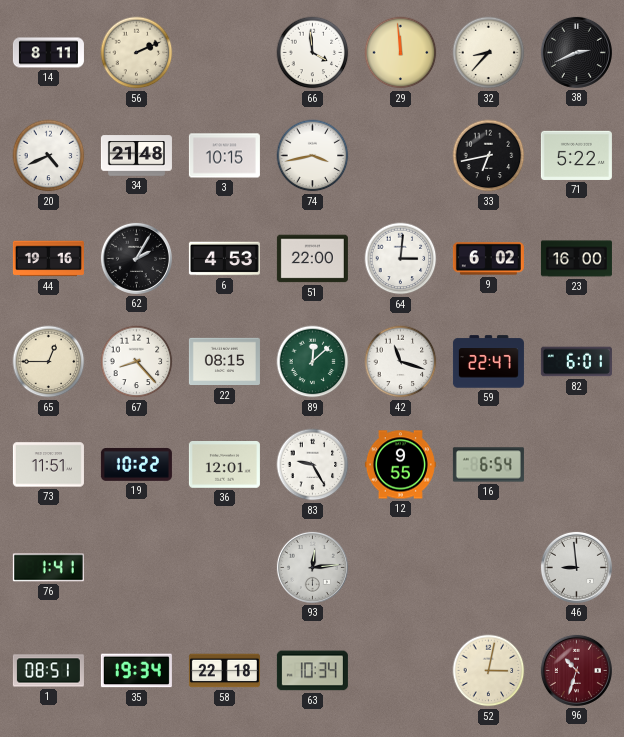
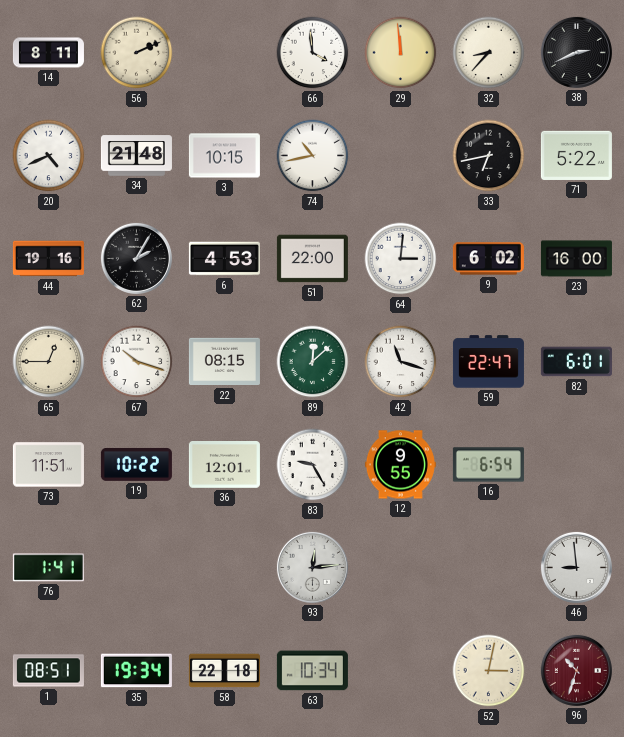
74: 3:43 -> 10:43 (313, 156)
67: 8:23 -> 10:18 (137, 362)
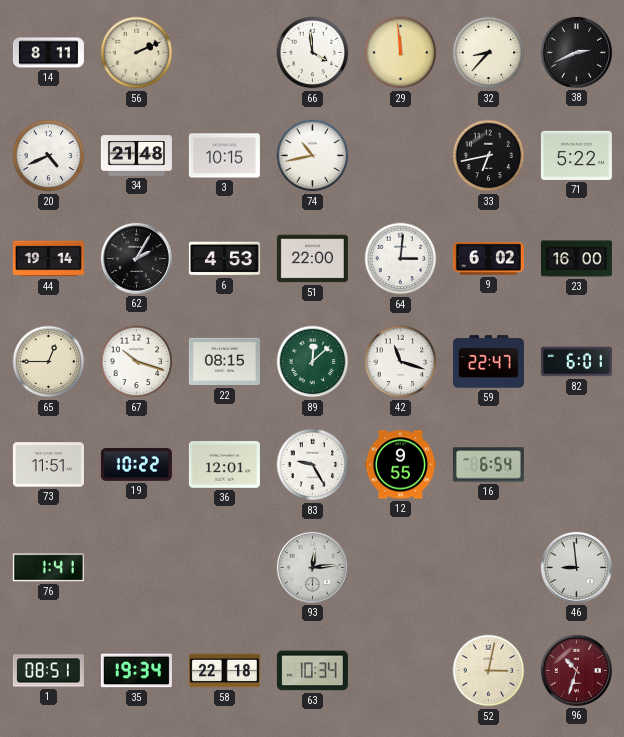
44: 19:16 -> 19:14 (48, 259)
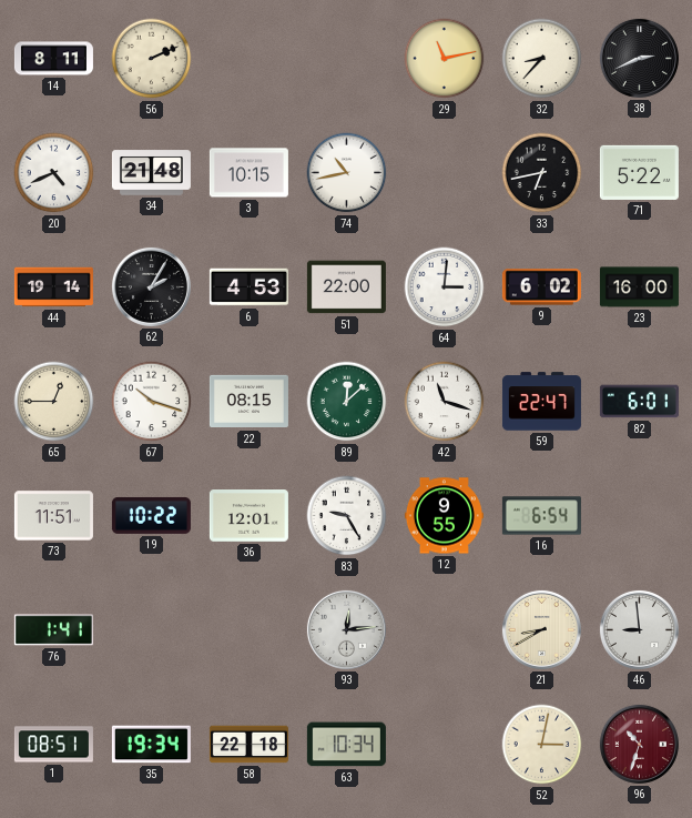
66: 3:59 -> none (313, 53)
29: 11:59 -> 11:13 (445, 59)
21: none -> 8:40 (541, 629)
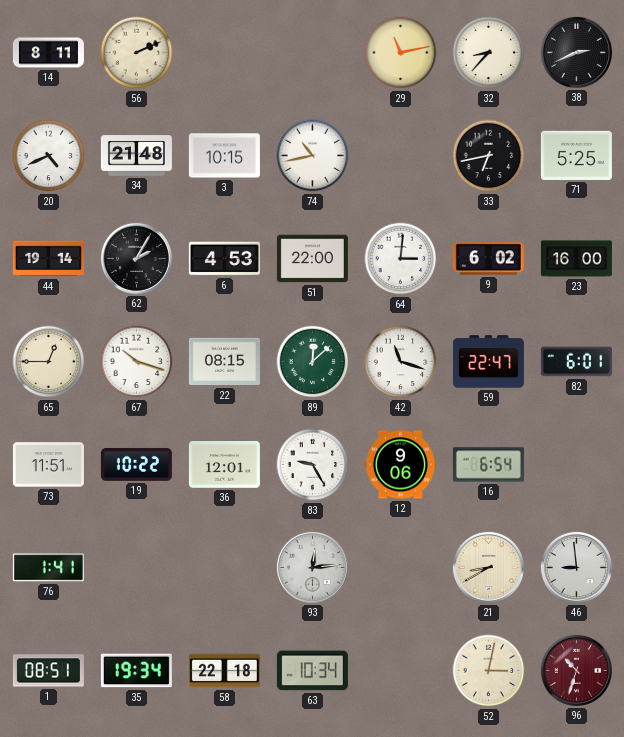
71: 5:22 -> 5:25 (576, 155)
12: 9:55 -> 9:06 (400, 465)
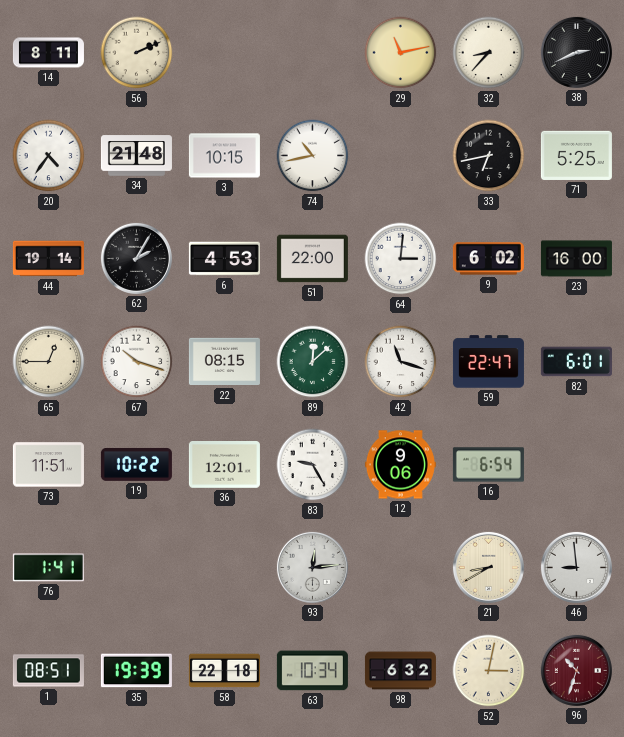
20: 4:41 -> 4:36 (49, 156)
35: 19:34 -> 19:39 (136, 671)
98: none -> 6:32 (400, 671)
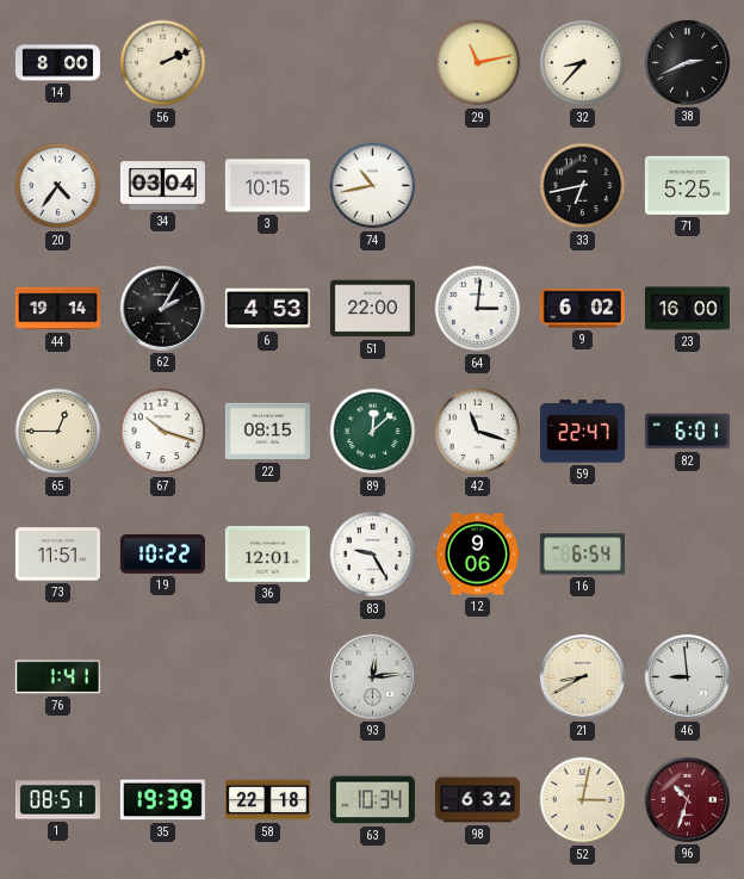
14: 8:11 -> 8:00 (57, 63)
34: 21:48 -> 03:04 (162, 186)
